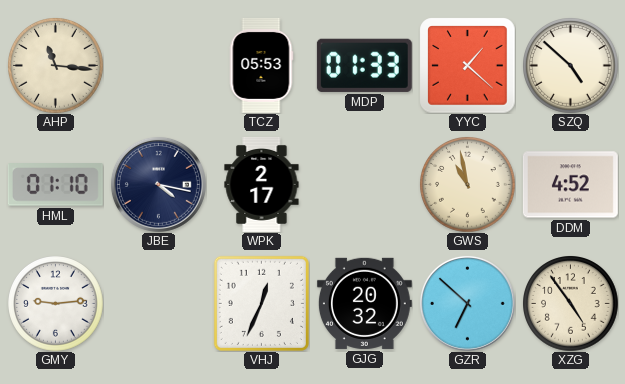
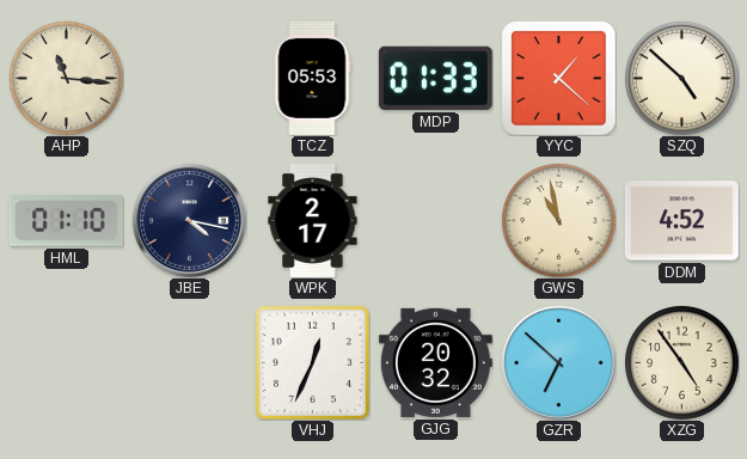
GMY: 9:14 -> none (56, 304)
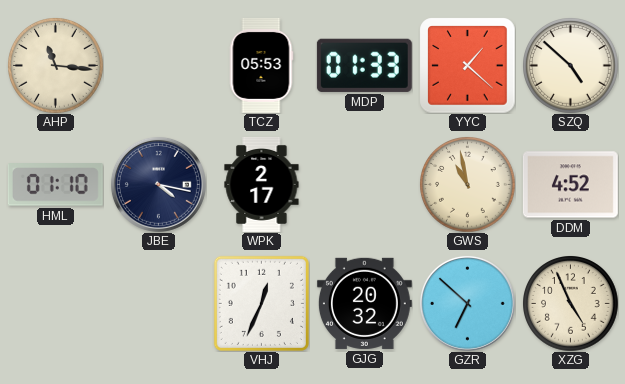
XZG: 4:54 -> 4:56 (571, 304)
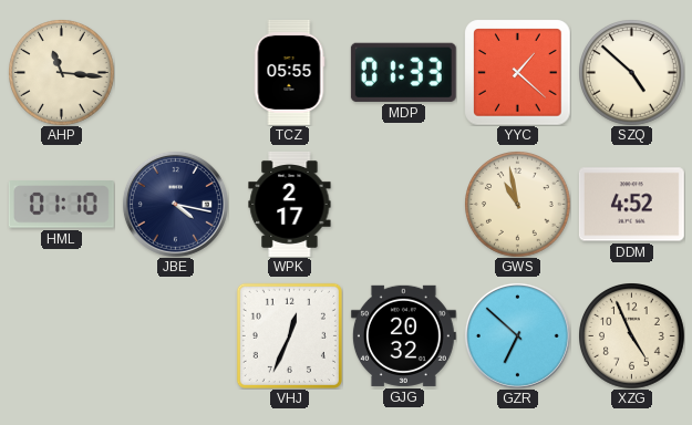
TCZ: 05:53 -> 05:55 (289, 72)
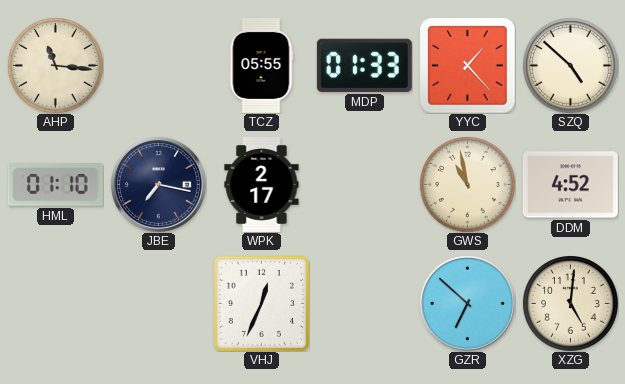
YYC: 1:22 -> 1:23 (467, 65)
JBE: 4:17 -> 7:17 (158, 184)
GJG: 20:32 -> none (403, 335)
XZG: 4:56 -> 5:01 (571, 304)
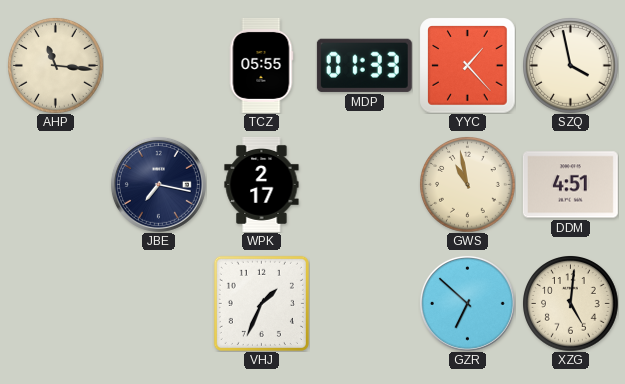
SZQ: 4:52 -> 3:58 (571, 66)
HML: 01:10 -> none (55, 185)
DDM: 4:52 -> 4:51 (570, 185)
VHJ: 12:34 -> 1:34 (261, 303)
